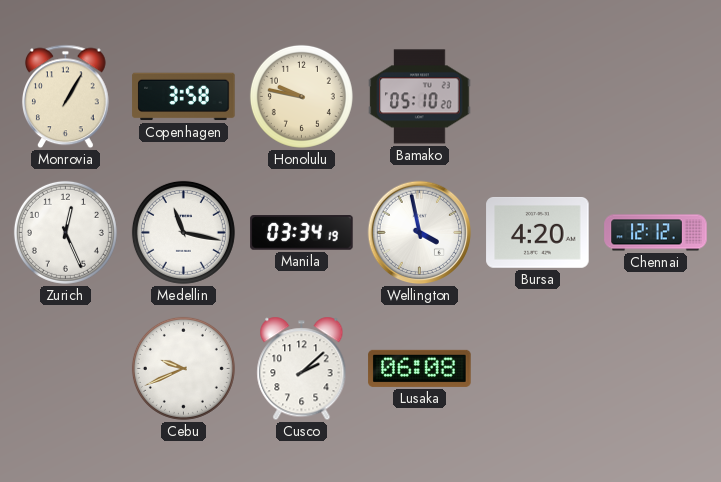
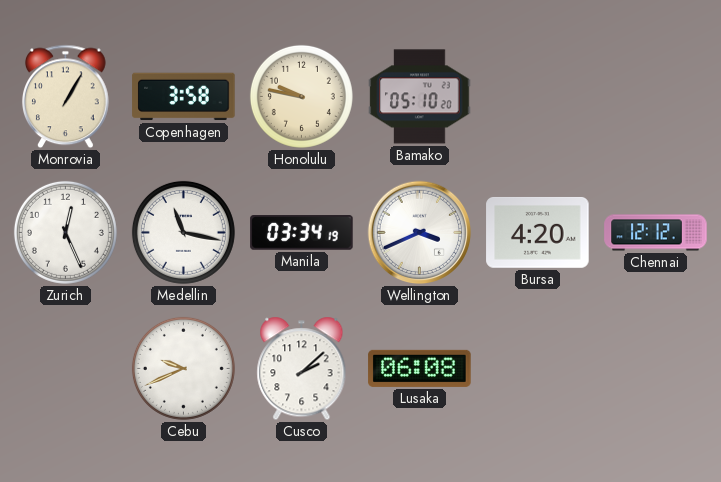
Wellington: 3:58 -> 3:41 (420, 233)
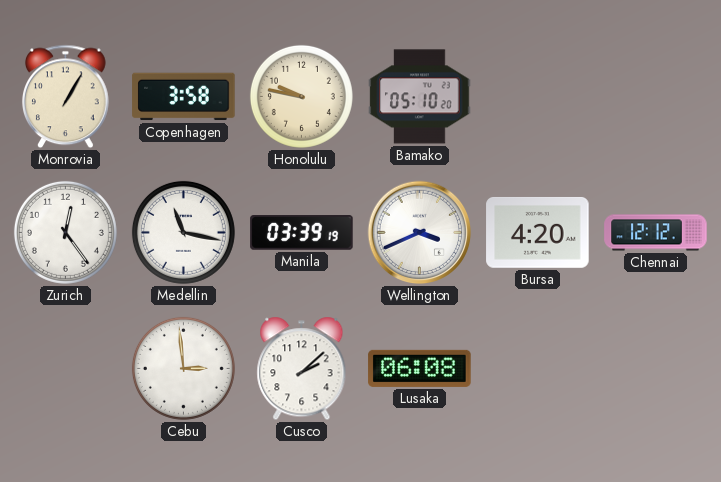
Zurich: 12:26 -> 12:24 (65, 232)
Manila: 03:34 -> 03:39 (302, 233)
Cebu: 9:41 -> 2:59 (183, 368)
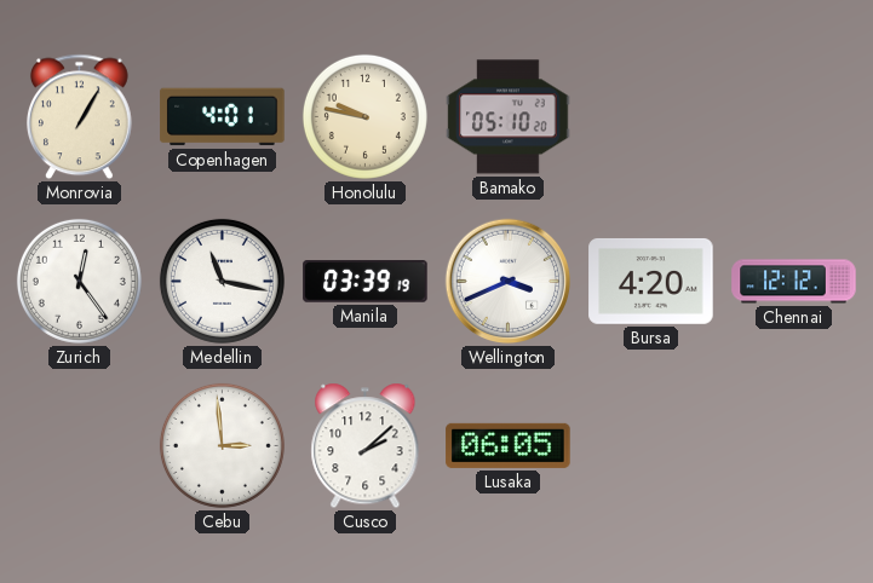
Copenhagen: 3:58 -> 4:01 (223, 117)
Lusaka: 06:08 -> 06:05 (509, 445)
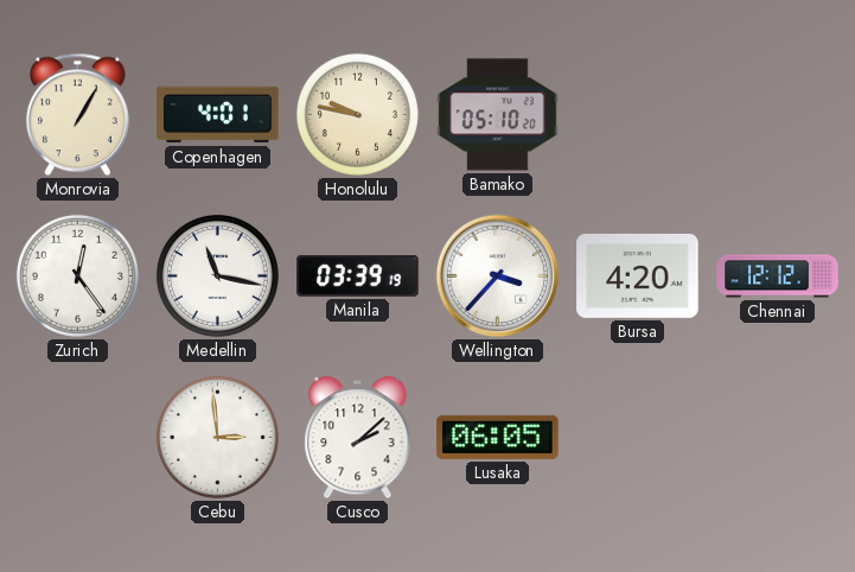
Wellington: 3:41 -> 3:37 (498, 277)
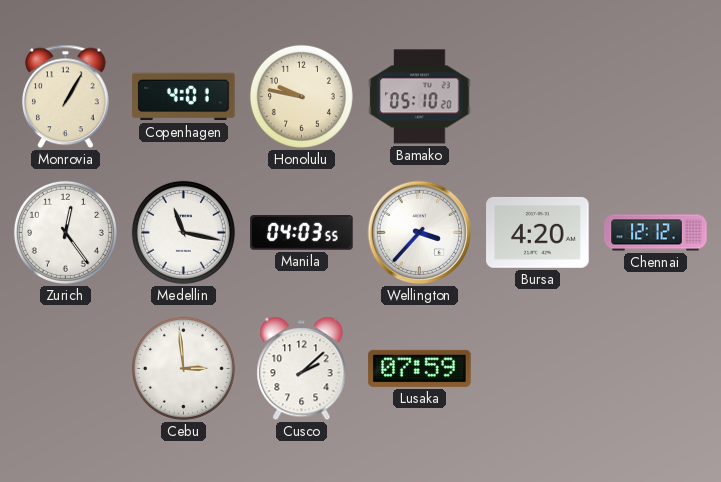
Manila: 03:39 -> 04:03 (302, 233)
Lusaka: 06:05 -> 07:59 (420, 368)
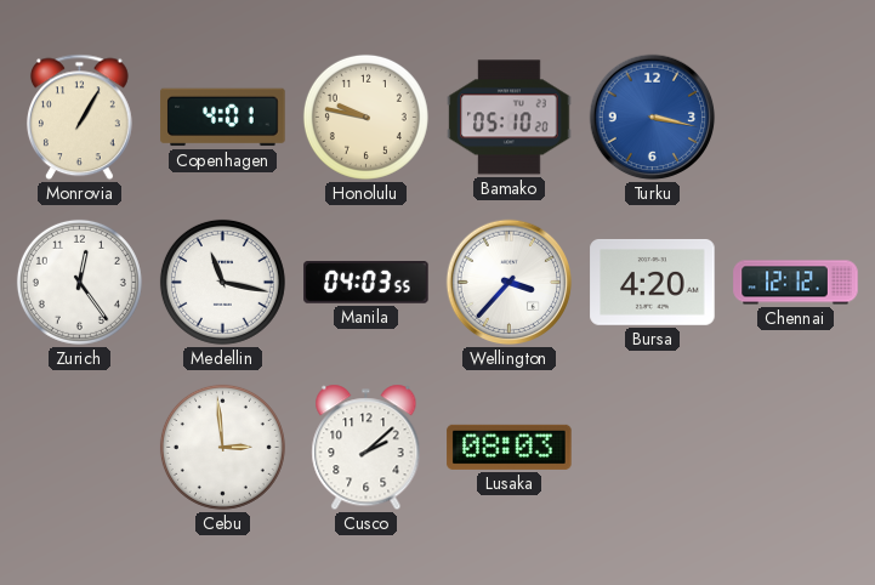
Turku: none -> 3:17 (653, 118)
Lusaka: 07:59 -> 08:03 (510, 447)
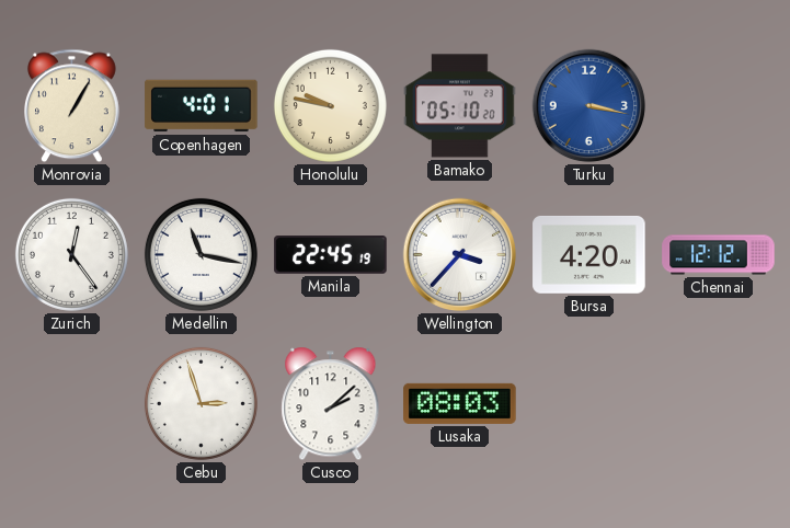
Manila: 04:03 -> 22:45 (331, 255)
Cebu: 2:59 -> 2:57 (201, 403)
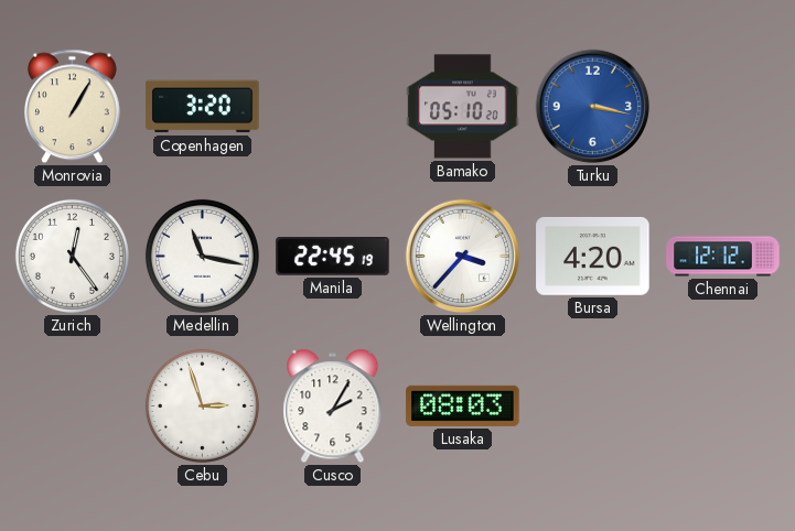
Copenhagen: 4:01 -> 3:20 (203, 107)
Honolulu: 9:47 -> none (330, 105)
Cusco: 2:08 -> 2:05 (333, 407)
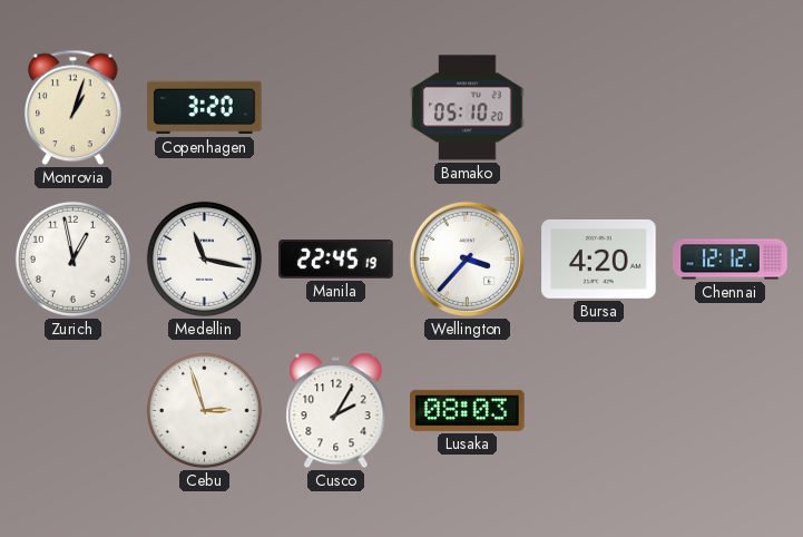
Monrovia: 1:05 -> 1:03 (72, 108)
Turku: 3:17 -> none (593, 107)
Zurich: 12:24 -> 12:58 (72, 258)
